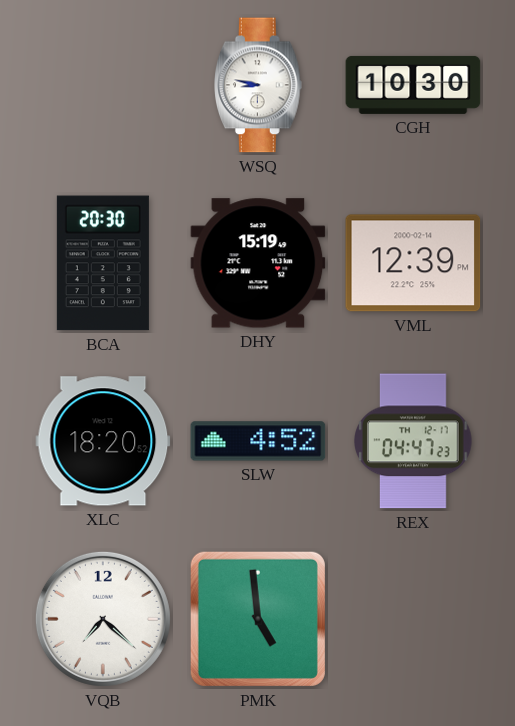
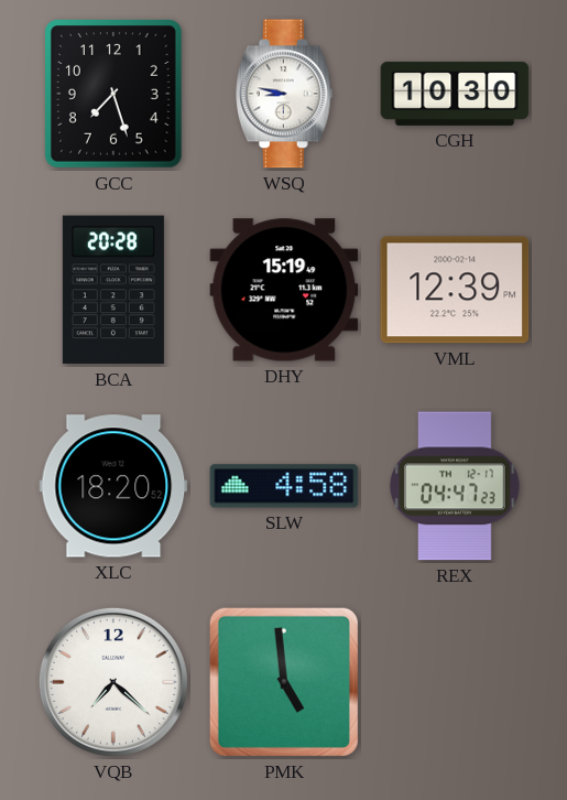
GCC: none -> 7:27 (115, 95)
BCA: 20:30 -> 20:28 (113, 290)
SLW: 4:52 -> 4:58 (284, 486)
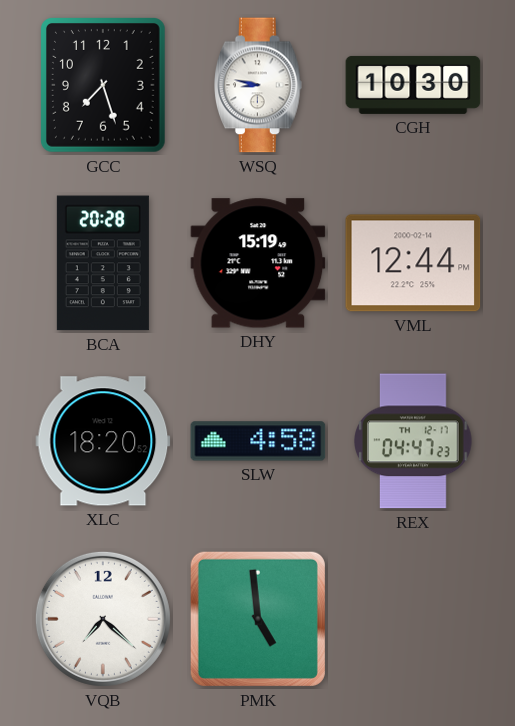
VML: 12:39 -> 12:44 (413, 263)
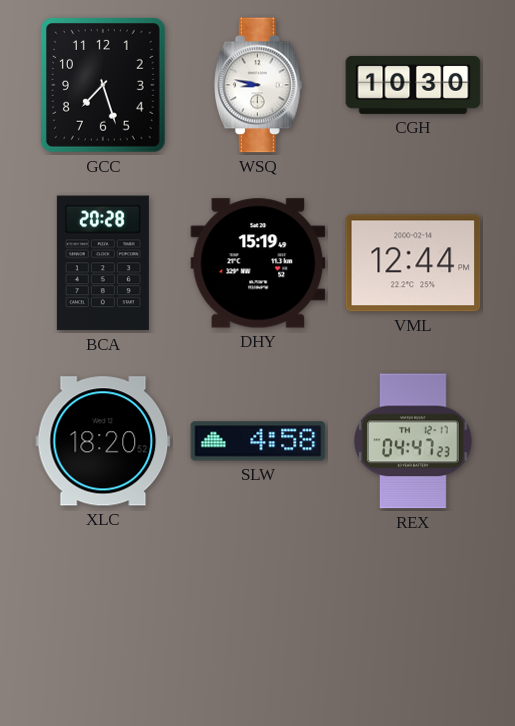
VQB: 7:22 -> none (103, 619)
PMK: 4:59 -> none (258, 619)
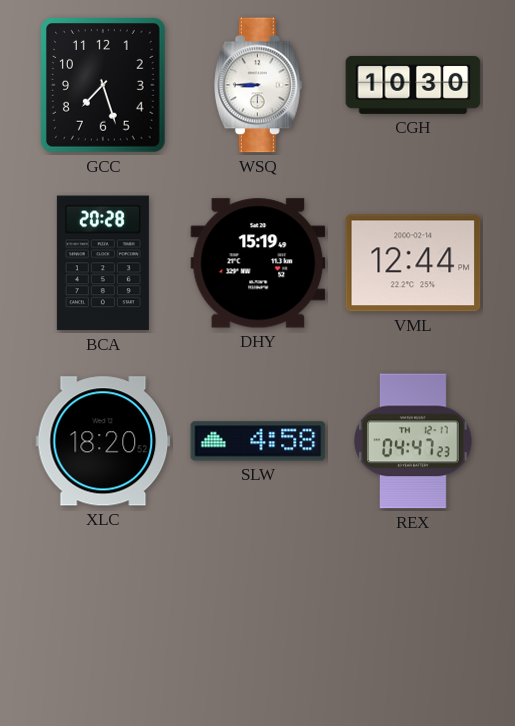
WSQ: 8:47 -> 8:45 (259, 85)
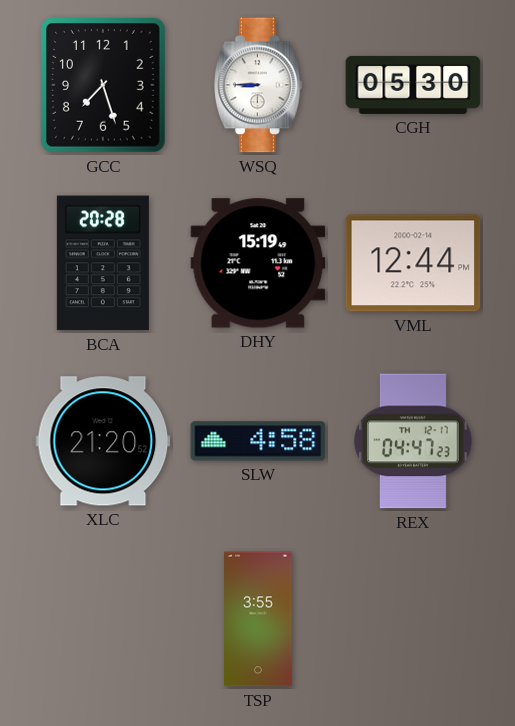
CGH: 10:30 -> 05:30 (413, 85)
XLC: 18:20 -> 21:20 (103, 441)
TSP: none -> 3:55 (258, 619)
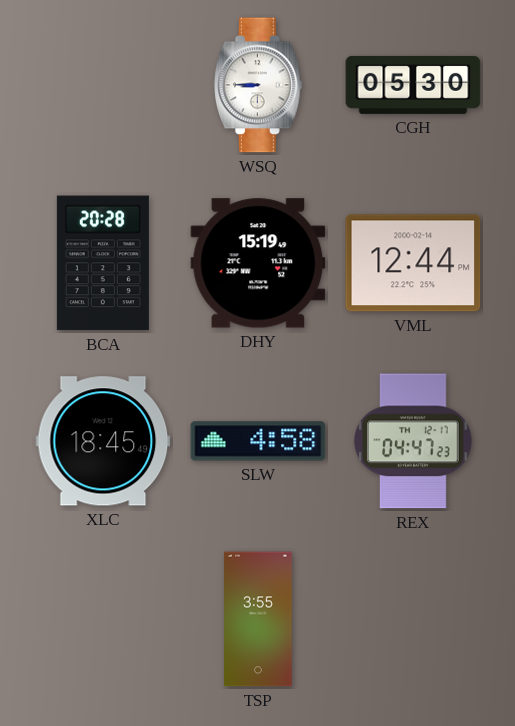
GCC: 7:27 -> none (104, 86)
XLC: 21:20 -> 18:45 (103, 441)
